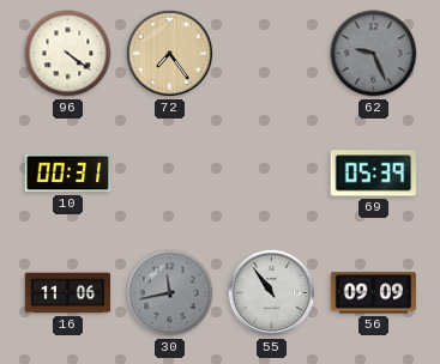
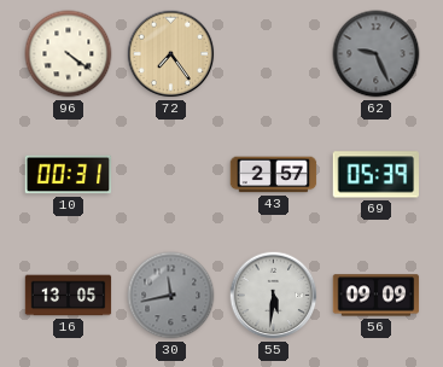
43: none -> 2:57 (274, 175)
16: 11:06 -> 13:05 (69, 296)
55: 10:54 -> 5:31 (274, 296)
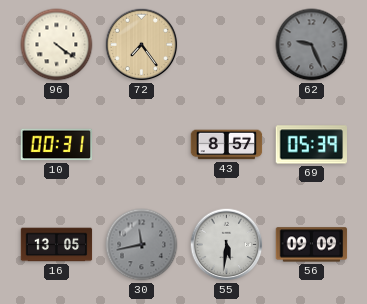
43: 2:57 -> 8:57 (227, 145)
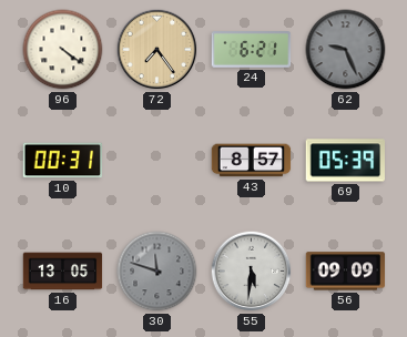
24: none -> 6:21 (252, 50)
30: 11:43 -> 11:48 (157, 272)
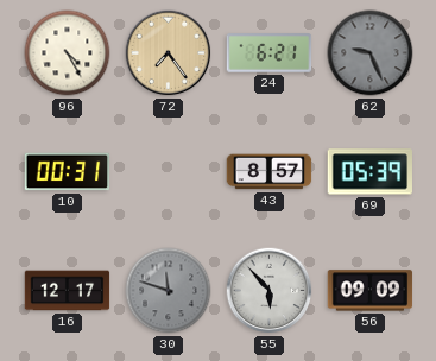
96: 4:21 -> 4:25 (68, 53)
16: 13:05 -> 12:17 (68, 291)
55: 5:31 -> 5:53 (270, 291)
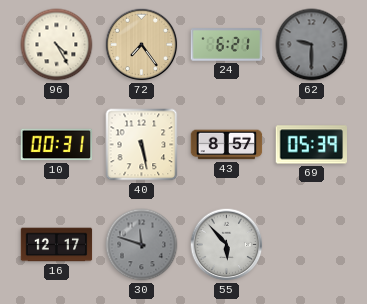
62: 9:26 -> 9:30 (312, 45)
40: none -> 5:28 (142, 145)
56: 09:09 -> none (371, 291)
